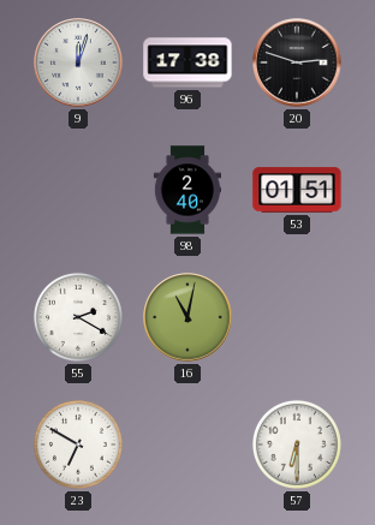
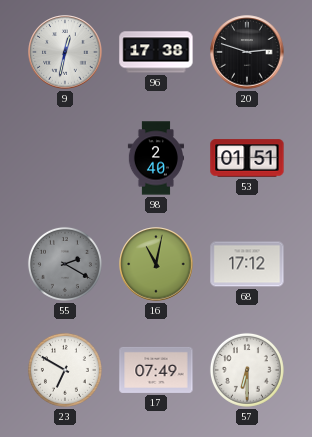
9: 12:03 -> 12:32 (65, 52)
55 dial: white -> grey (65, 264)
68: none -> 17:12 (247, 264)
17: none -> 07:49 (156, 370)
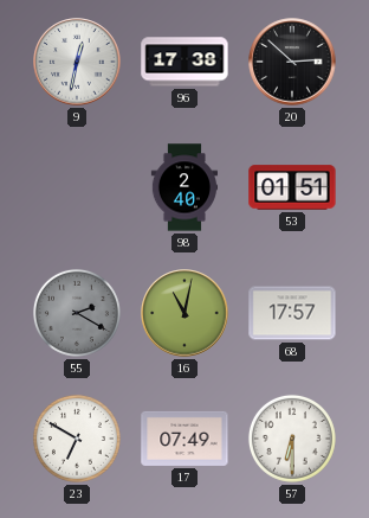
20: 2:48 -> 2:52 (292, 62)
68: 17:12 -> 17:57 (292, 313)
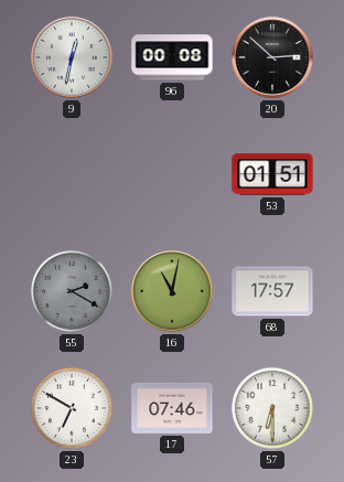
96: 17:38 -> 00:08 (172, 57)
98: 2:40 -> none (183, 187)
17: 07:49 -> 07:46 (172, 408)
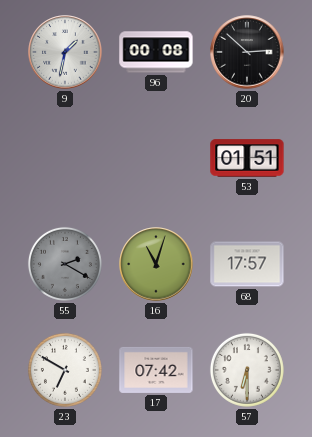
9: 12:32 -> 1:32 (65, 52)
16: 11:02 -> 11:03 (156, 264)
17: 07:46 -> 07:42 (156, 370)
